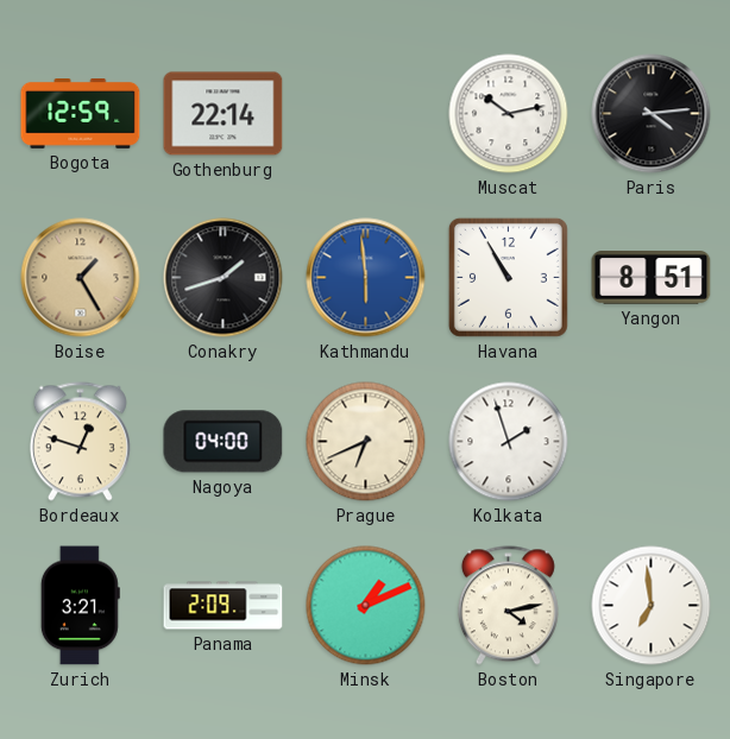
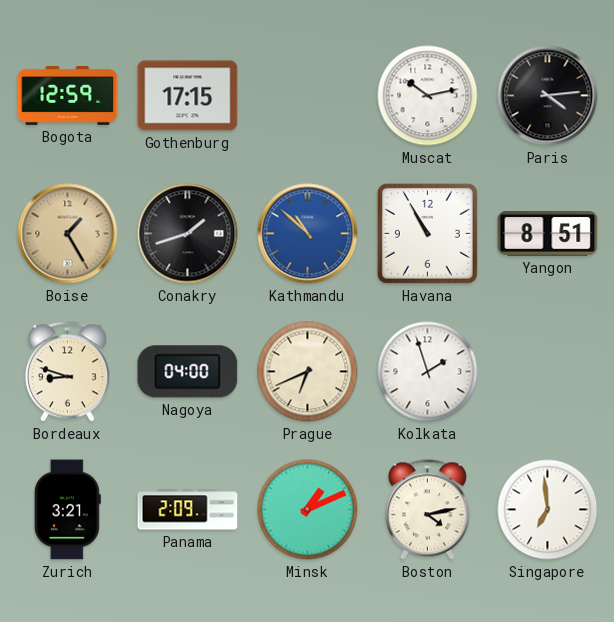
Gothenburg: 22:14 -> 17:15 (188, 96)
Kathmandu: 5:59 -> 10:52 (308, 234)
Bordeaux: 12:48 -> 8:48 (67, 372)
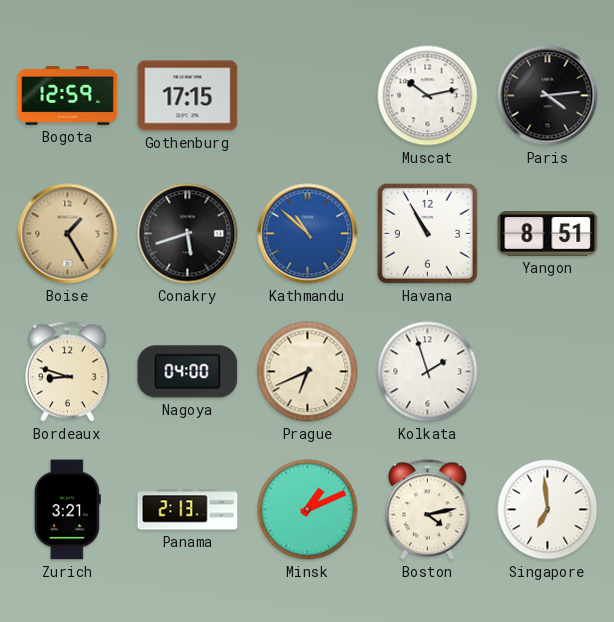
Conakry: 1:42 -> 5:42 (188, 234)
Panama: 2:09 -> 2:13 (188, 510)
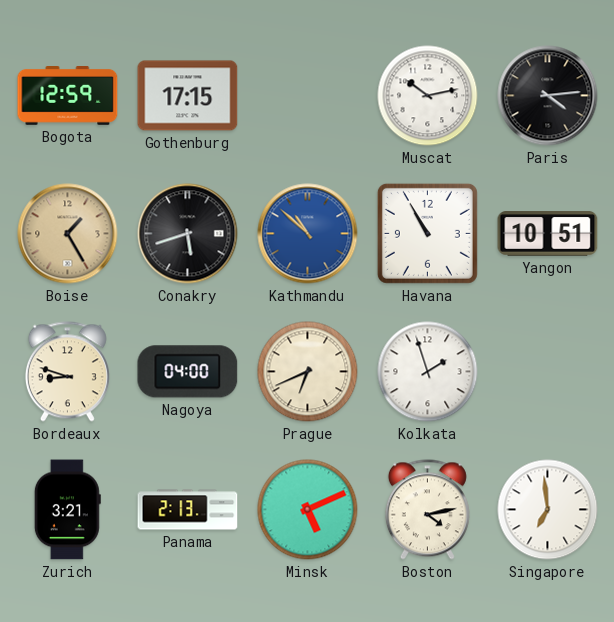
Yangon: 8:51 -> 10:51 (548, 234)
Minsk: 1:11 -> 5:11 (308, 510)
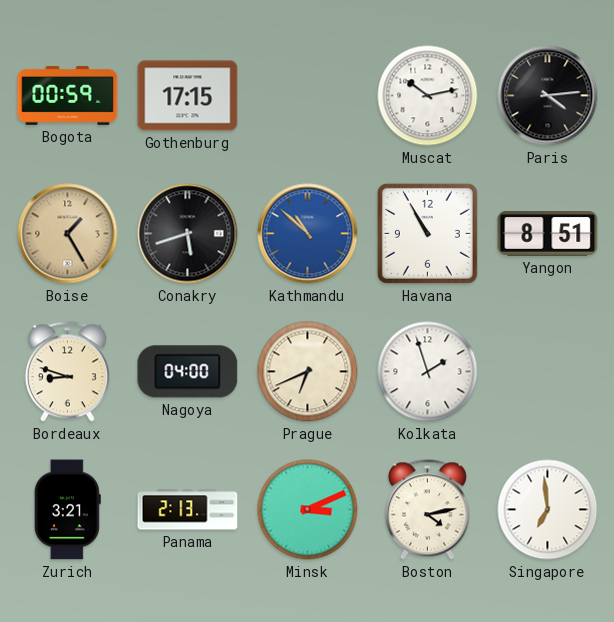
Bogota: 12:59 -> 00:59 (68, 96)
Yangon: 10:51 -> 8:51 (548, 234)
Minsk: 5:11 -> 3:11 (308, 510)
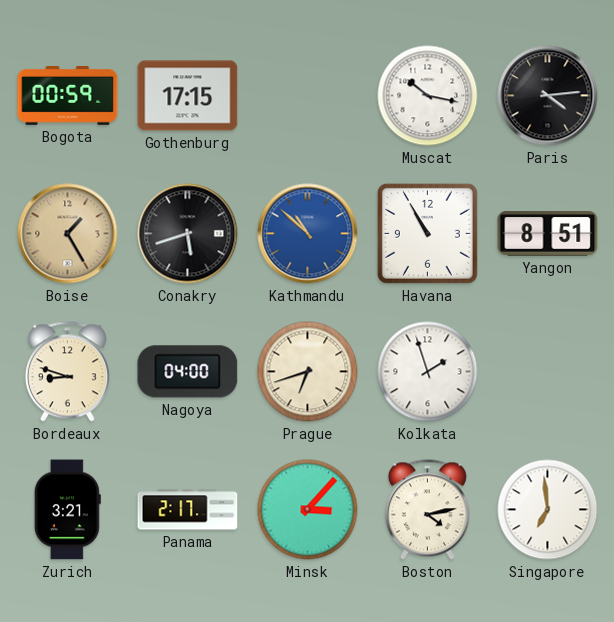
Muscat: 10:13 -> 10:17 (428, 96)
Prague: 6:41 -> 6:42 (308, 372)
Panama: 2:13 -> 2:17 (188, 510)
Minsk: 3:11 -> 3:07 (308, 510)
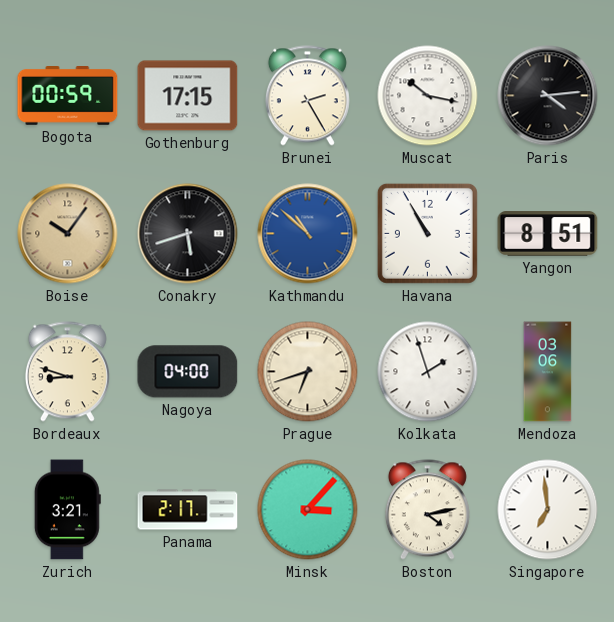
Brunei: none -> 2:25 (307, 96)
Boise: 1:25 -> 10:06 (68, 234)
Mendoza: none -> 03:06 (548, 372)
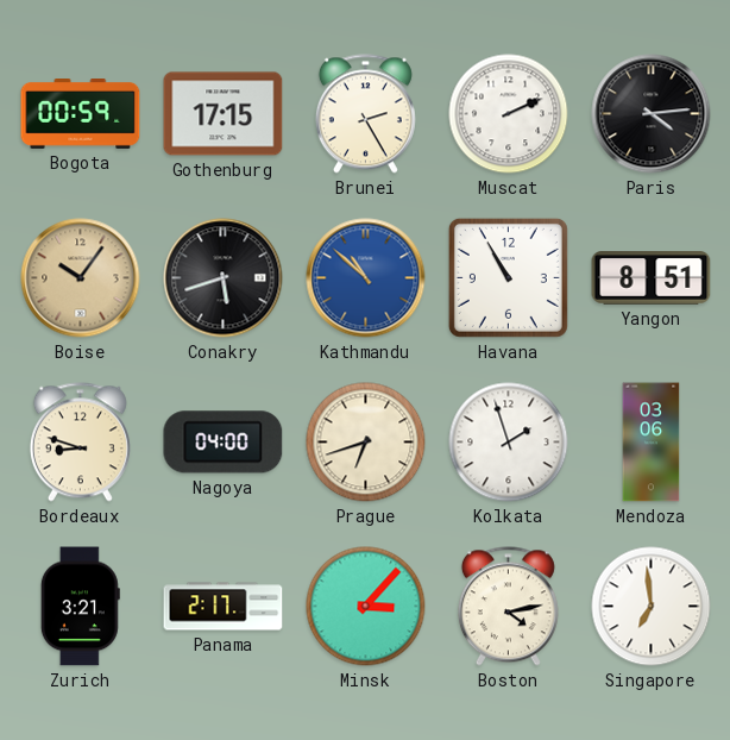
Muscat: 10:17 -> 2:11 (509, 114)
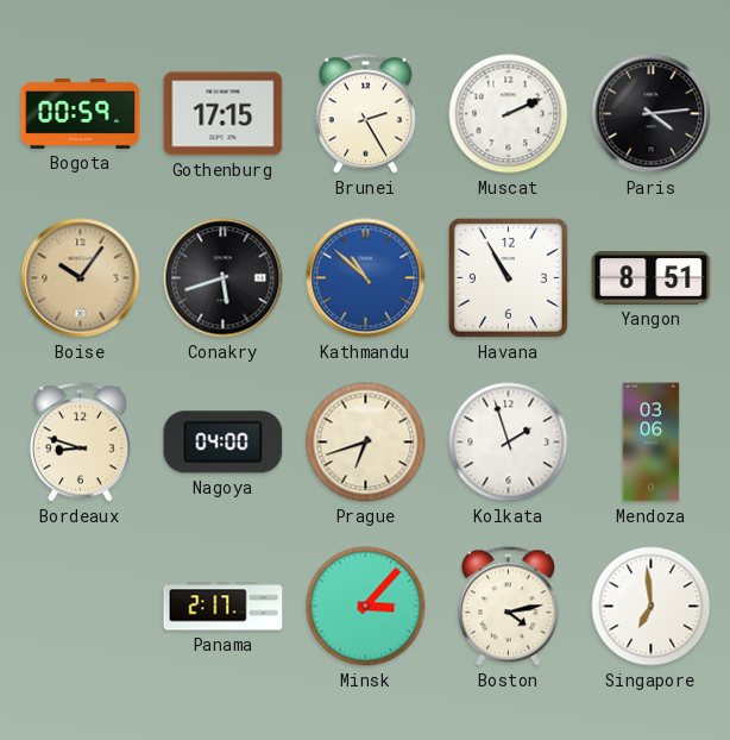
Zurich: 3:21 -> none (80, 607)
